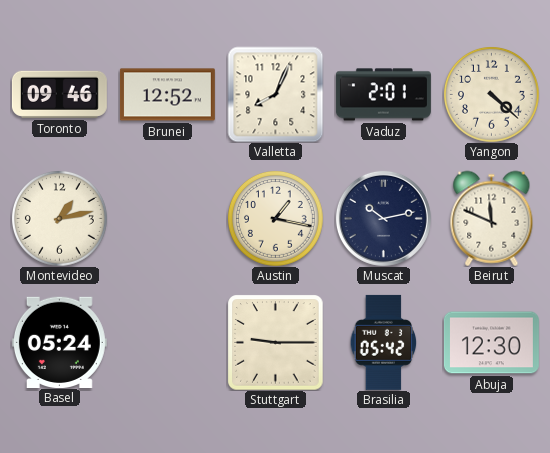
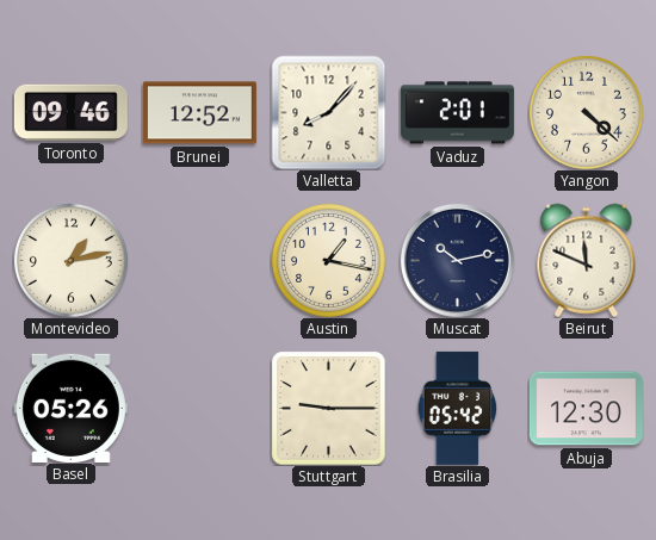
Valletta: 8:04 -> 8:07 (328, 112)
Basel: 05:24 -> 05:26 (70, 408)
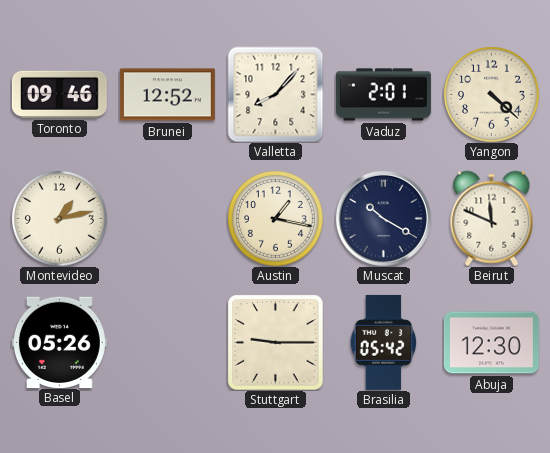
Muscat: 10:13 -> 10:20 (383, 218)
